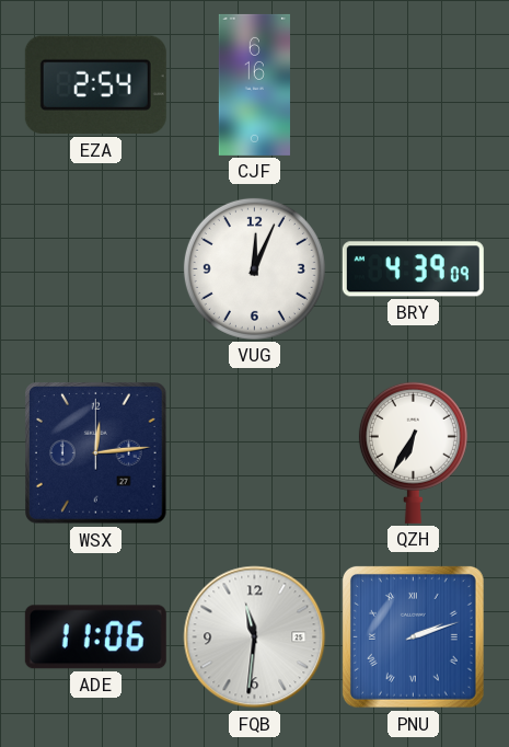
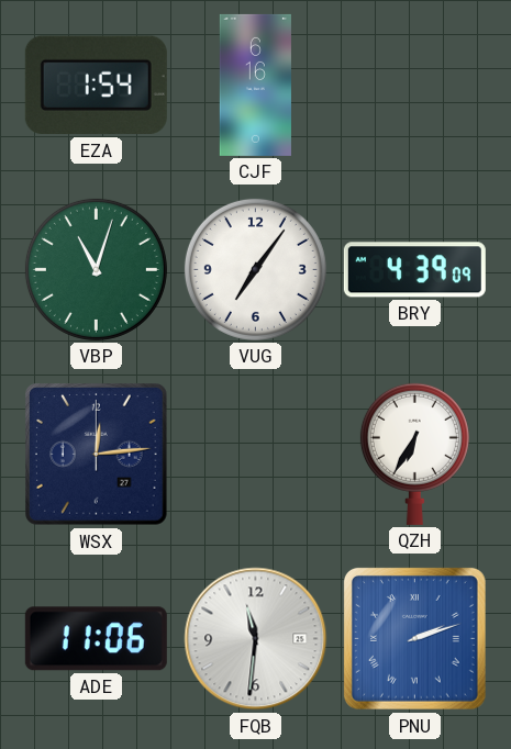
EZA: 2:54 -> 1:54 (96, 86)
VBP: none -> 11:03 (96, 269)
VUG: 12:04 -> 7:06 (255, 269)
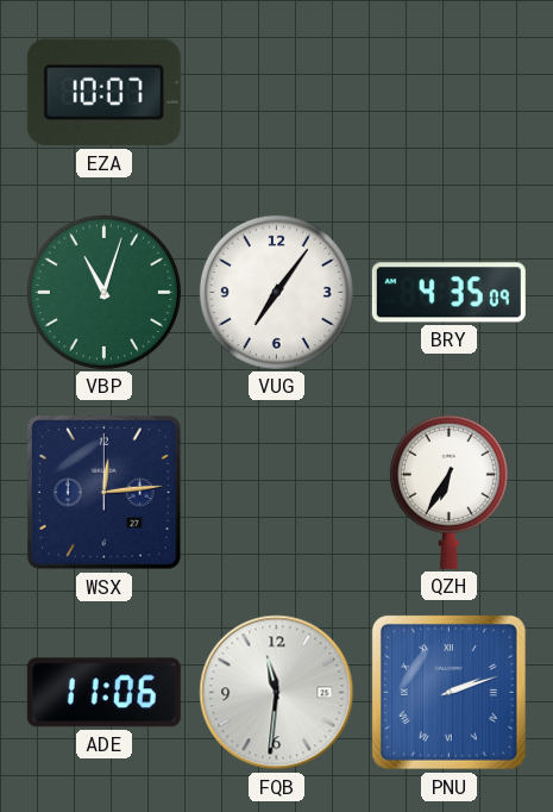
EZA: 1:54 -> 10:07 (103, 93)
CJF: 6:16 -> none (255, 85)
BRY: 4:39 -> 4:35 (448, 293)
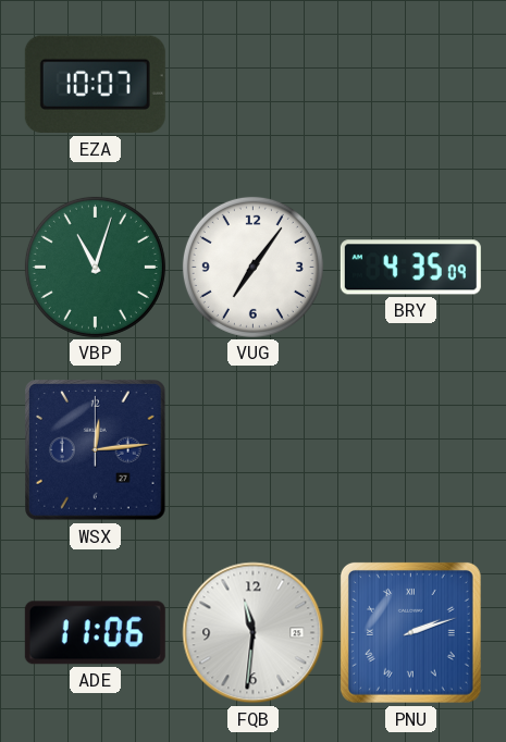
QZH: 6:35 -> none (448, 492)
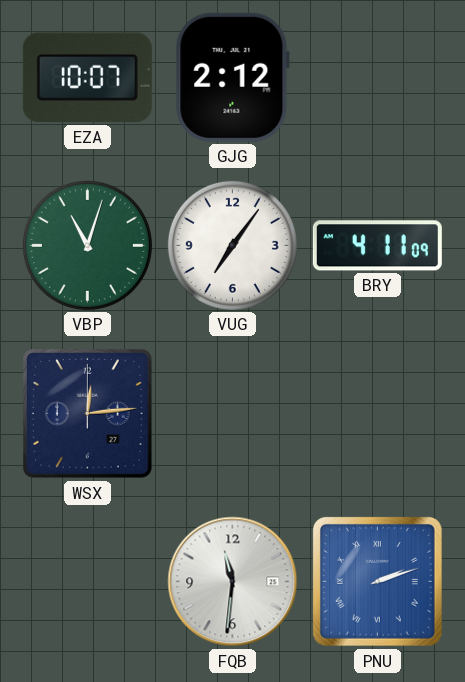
GJG: none -> 2:12 (232, 77)
BRY: 4:35 -> 4:11 (377, 246)
ADE: 11:06 -> none (95, 633)
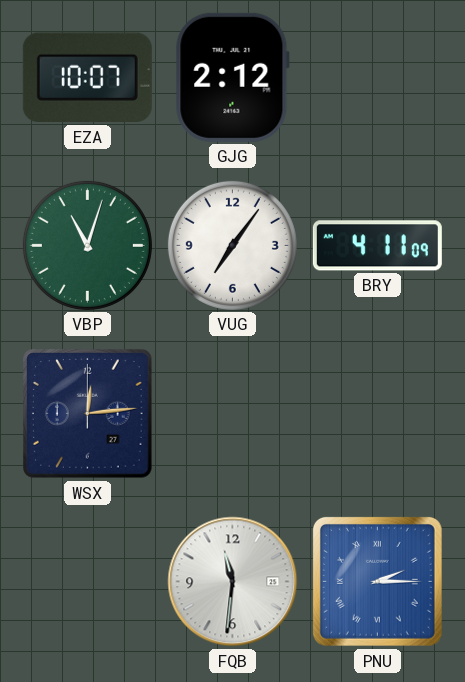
PNU: 2:12 -> 2:15 (377, 581)
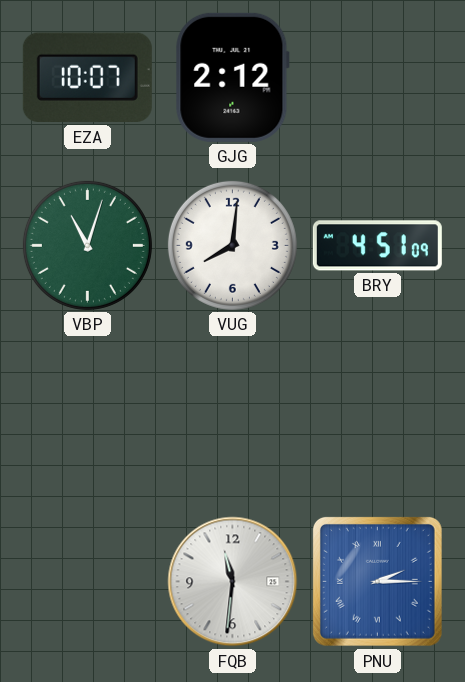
VUG: 7:06 -> 8:01 (232, 245)
BRY: 4:11 -> 4:51 (377, 246)
WSX: 12:14 -> none (88, 414)
